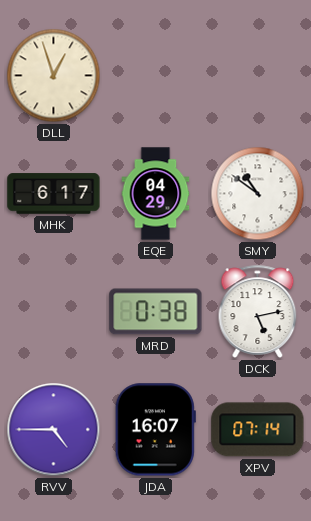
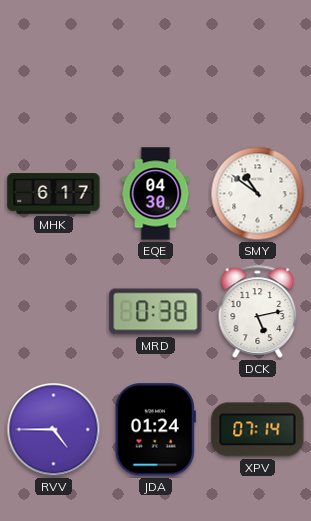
DLL: 12:57 -> none (54, 76)
EQE: 04:29 -> 04:30 (156, 194)
JDA: 16:07 -> 01:24 (155, 430)
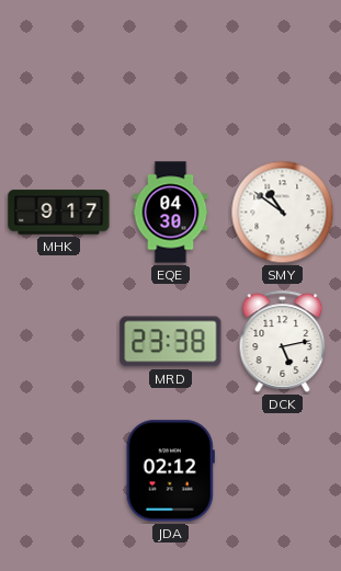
MHK: 6:17 -> 9:17 (59, 213)
MRD: 0:38 -> 23:38 (171, 342)
RVV: 4:45 -> none (54, 430)
JDA: 01:24 -> 02:12 (170, 471)
XPV: 07:14 -> none (258, 430)
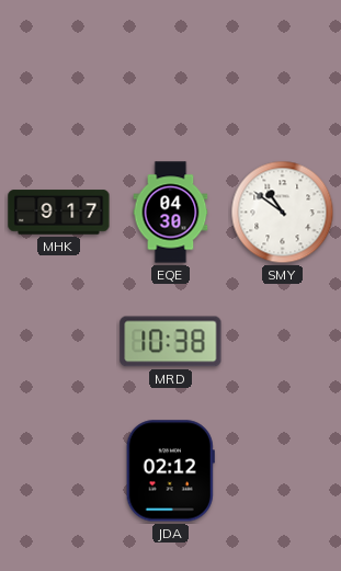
MRD: 23:38 -> 10:38 (171, 342)
DCK: 5:13 -> none (283, 341)
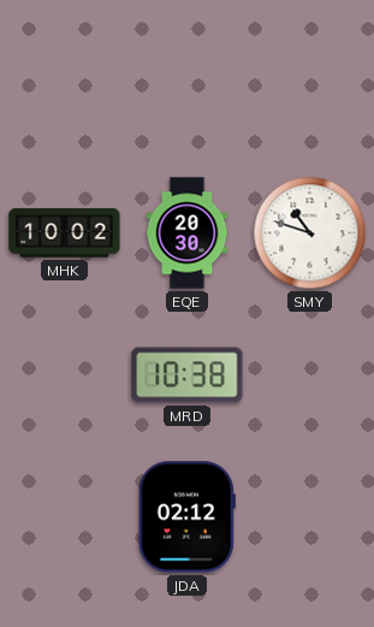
MHK: 9:17 -> 10:02 (65, 233)
EQE: 04:30 -> 20:30 (188, 233)
SMY: 10:51 -> 10:48 (310, 233)
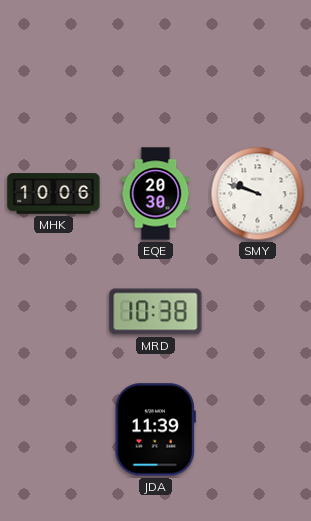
MHK: 10:02 -> 10:06 (54, 194)
SMY: 10:48 -> 9:48 (258, 194)
JDA: 02:12 -> 11:39 (155, 430)
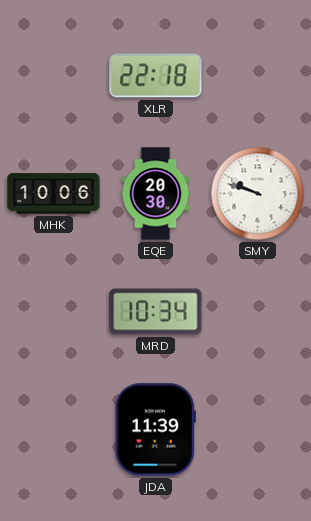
XLR: none -> 22:18 (156, 76)
MRD: 10:38 -> 10:34 (156, 312)
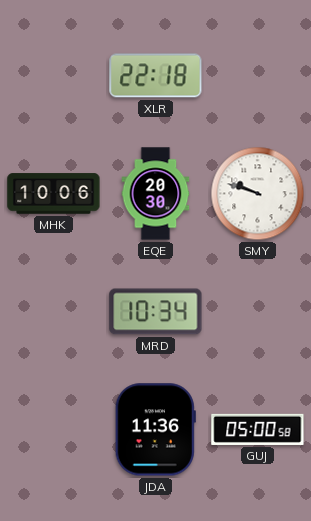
JDA: 11:39 -> 11:36 (155, 430)
GUJ: none -> 05:00 (258, 429)
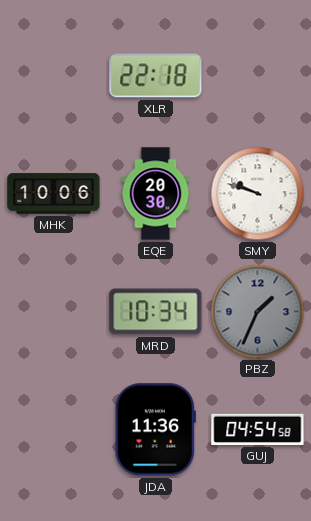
PBZ: none -> 1:34 (258, 312)
GUJ: 05:00 -> 04:54 (258, 429)
